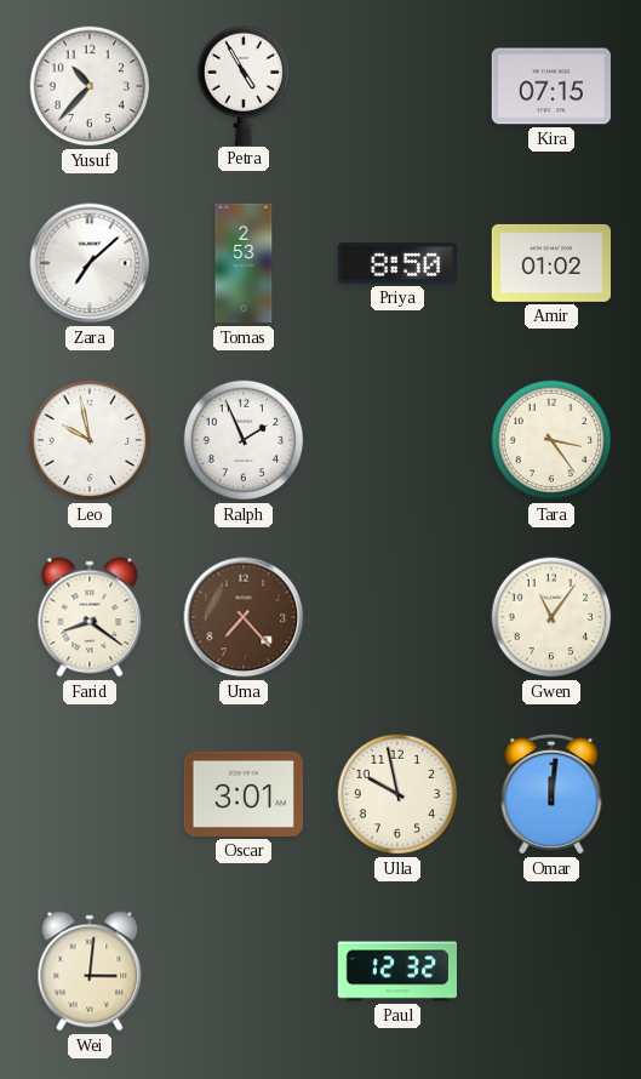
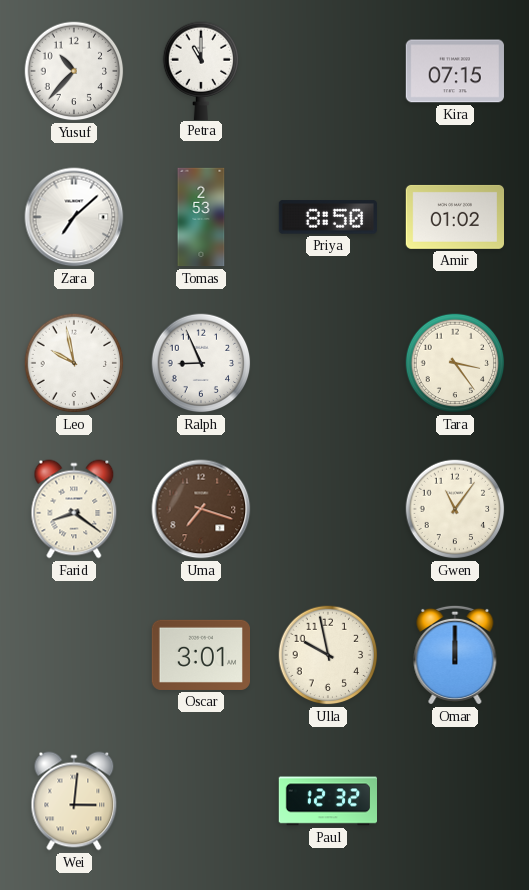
Petra: 4:55 -> 11:00 (201, 70)
Ralph: 1:56 -> 8:56 (201, 363)
Uma: 7:23 -> 7:18 (201, 509)
Omar: 12:01 -> 12:00 (455, 655)
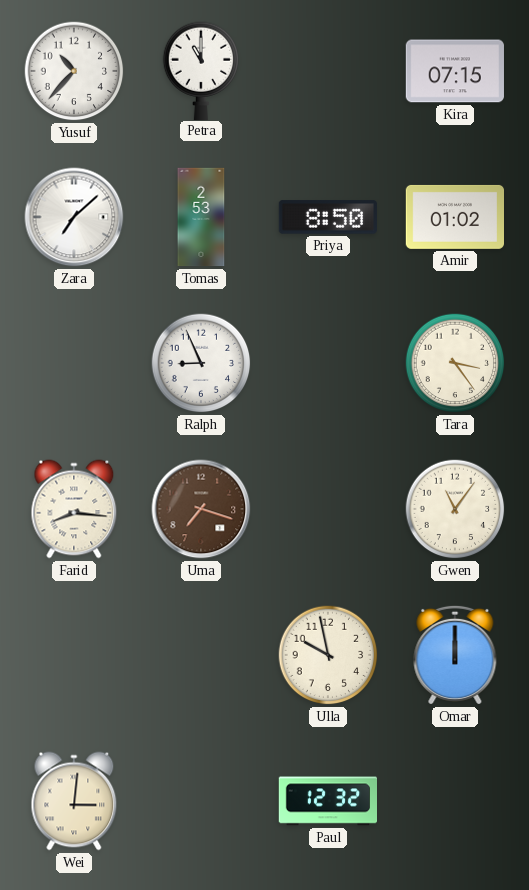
Leo: 9:58 -> none (74, 363)
Farid: 8:21 -> 8:16 (74, 509)
Oscar: 3:01 -> none (200, 655)
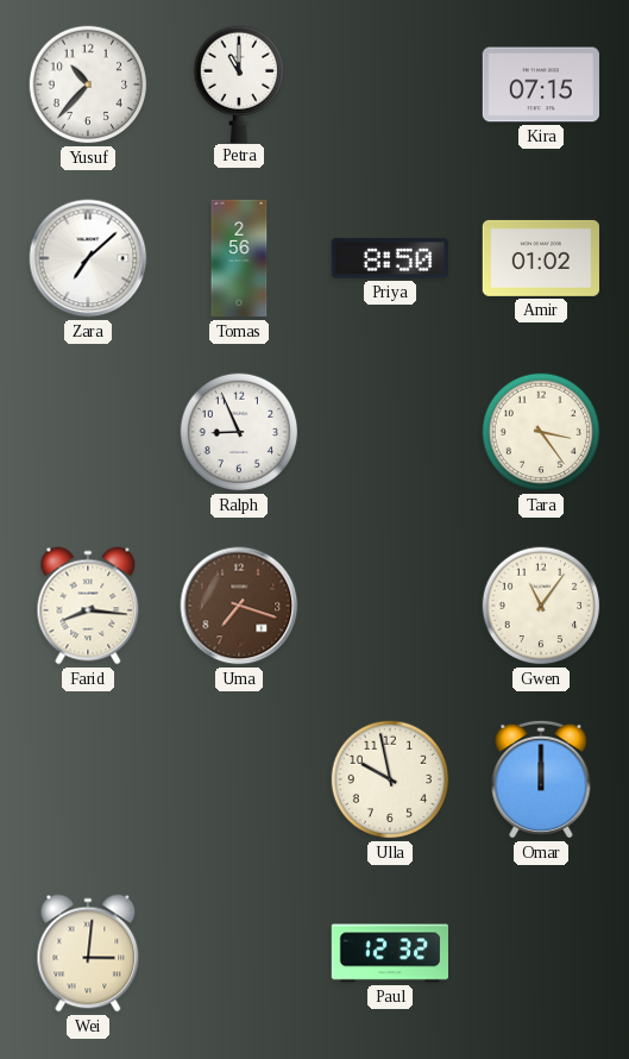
Tomas: 2:53 -> 2:56 (239, 258)
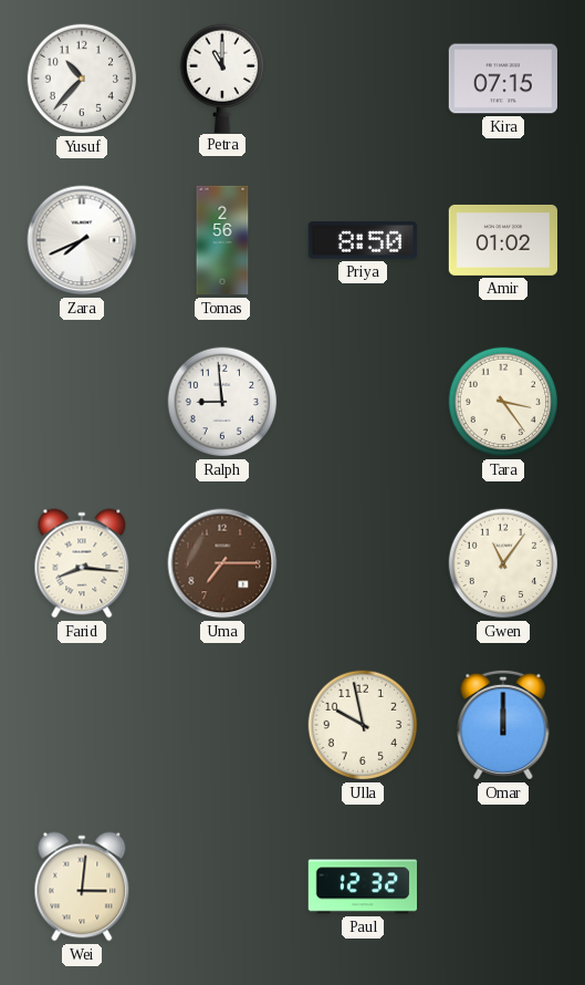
Zara: 7:08 -> 7:41 (82, 240)
Ralph: 8:56 -> 8:59 (222, 402)
Uma: 7:18 -> 7:15 (222, 563)
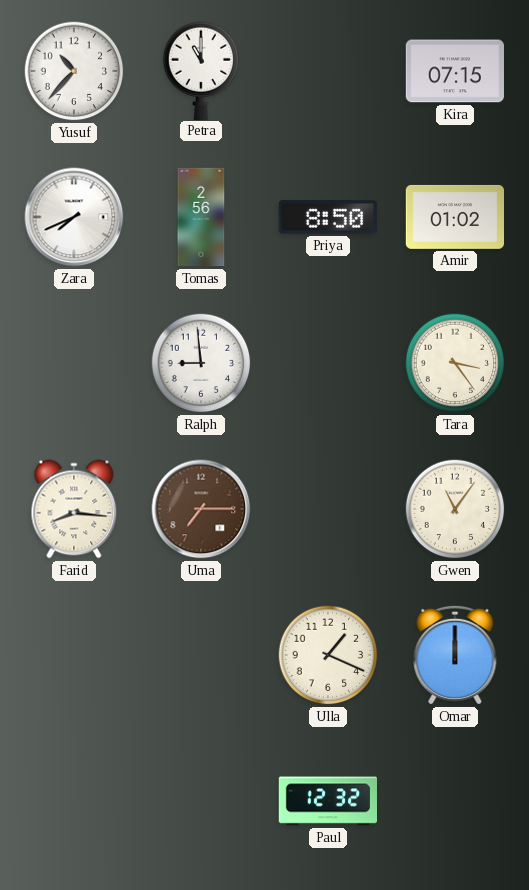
Ulla: 9:58 -> 1:19 (328, 655)
Wei: 3:01 -> none (82, 886)
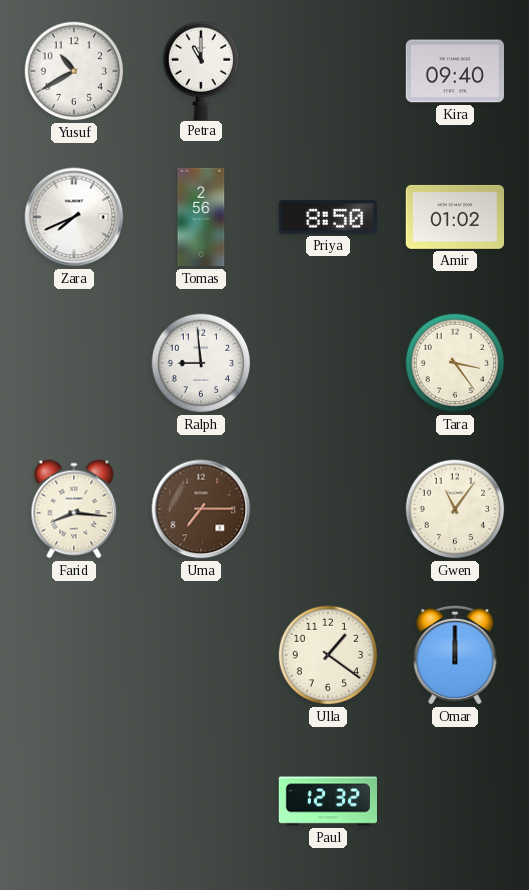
Yusuf: 10:37 -> 10:40 (74, 71)
Kira: 07:15 -> 09:40 (455, 71)
Ulla: 1:19 -> 1:21 (328, 655)
